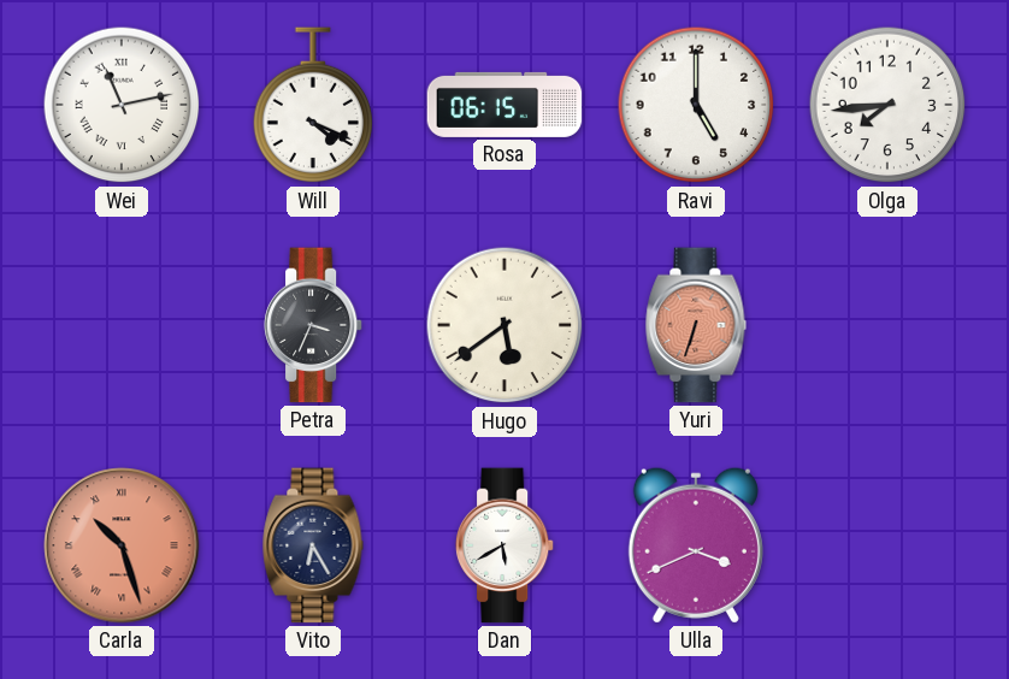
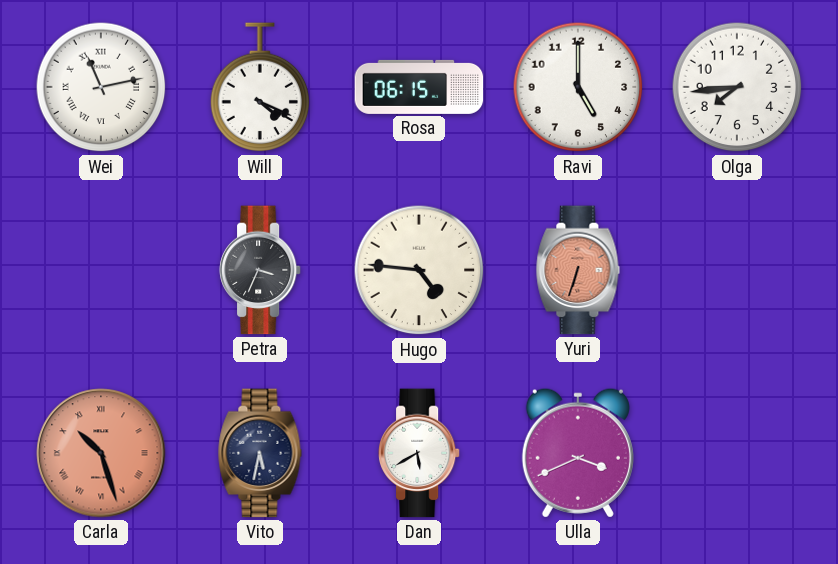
Hugo: 5:39 -> 4:46 (419, 270)
Vito: 6:25 -> 5:32 (260, 453)
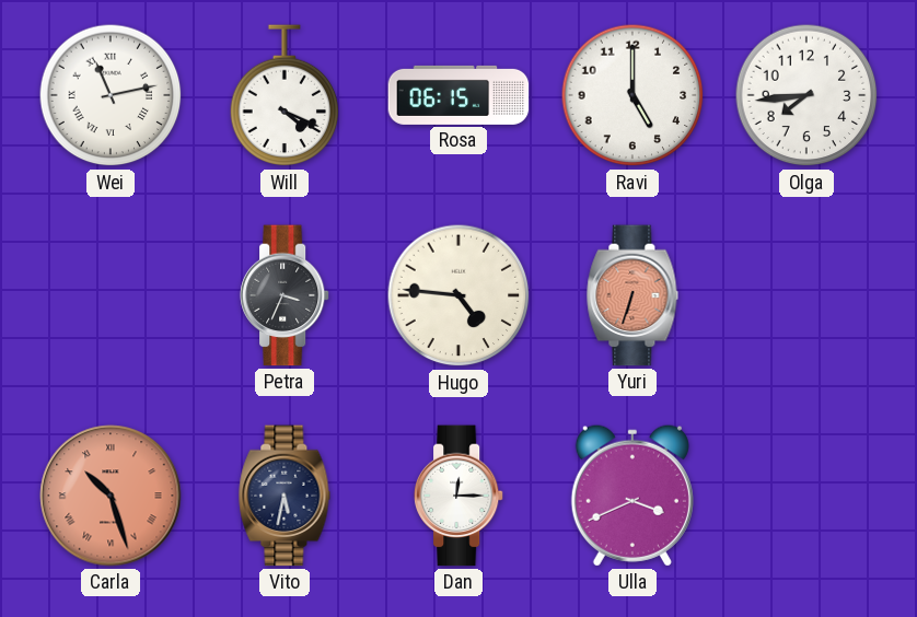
Dan: 5:40 -> 12:15 (458, 496)
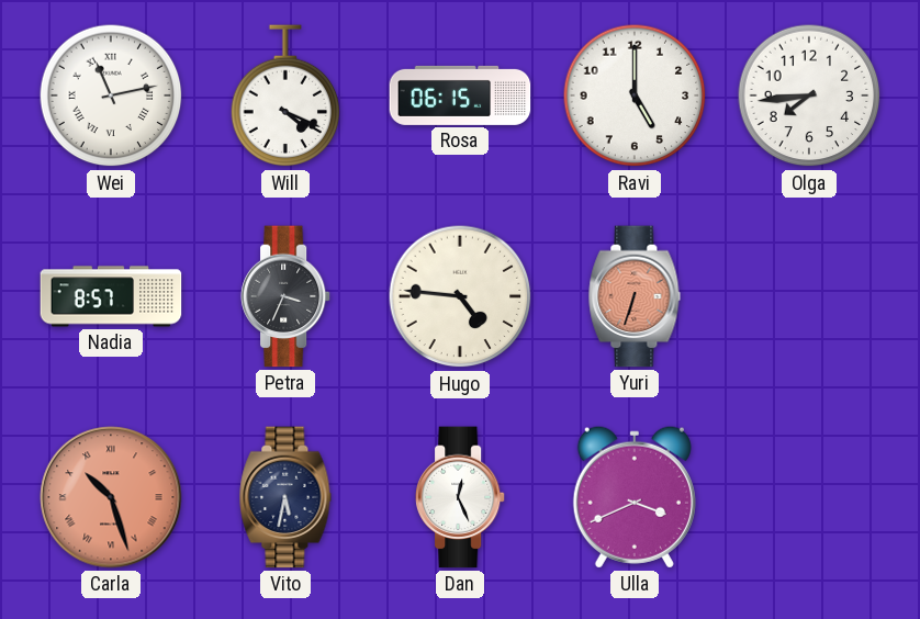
Nadia: none -> 8:57 (111, 296)
Dan: 12:15 -> 12:26 (460, 497)
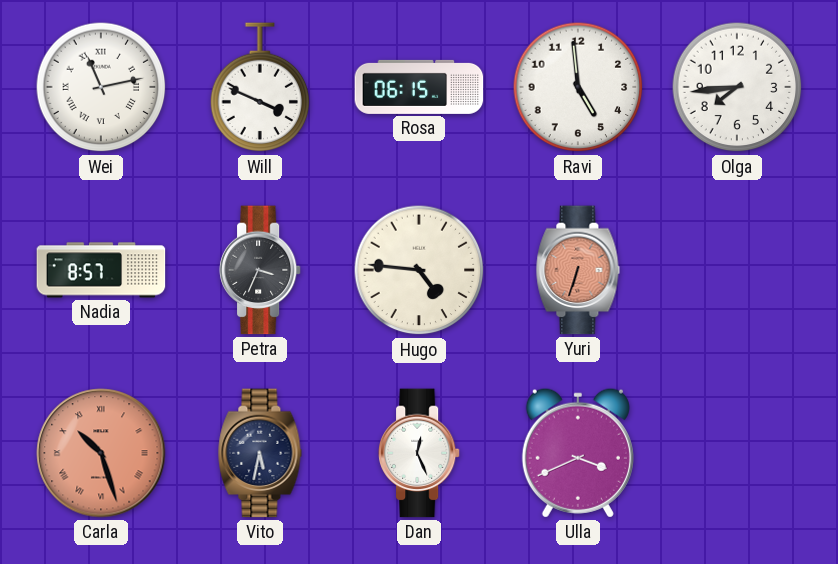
Will: 4:19 -> 3:49 (260, 88)
Ravi: 5:00 -> 4:59 (578, 87)
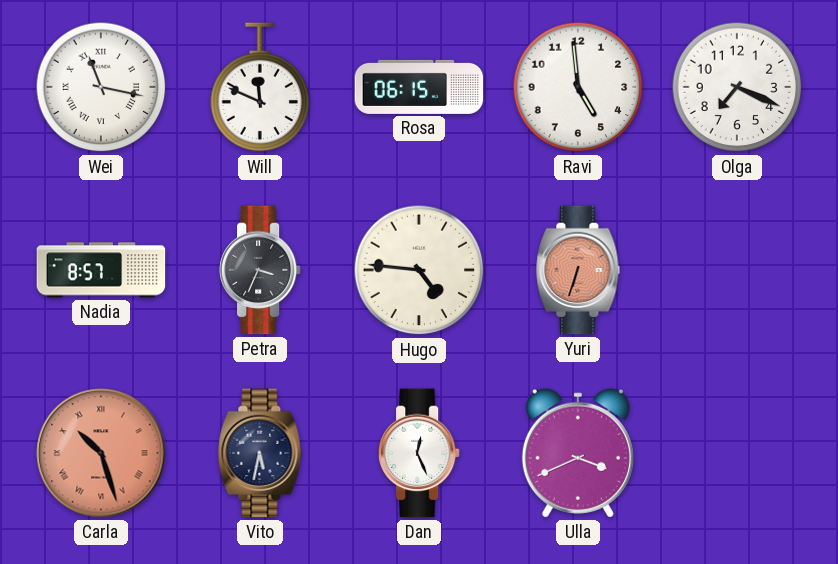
Wei: 11:13 -> 11:17 (101, 87)
Will: 3:49 -> 11:49 (260, 88)
Olga: 7:44 -> 7:19 (737, 87)
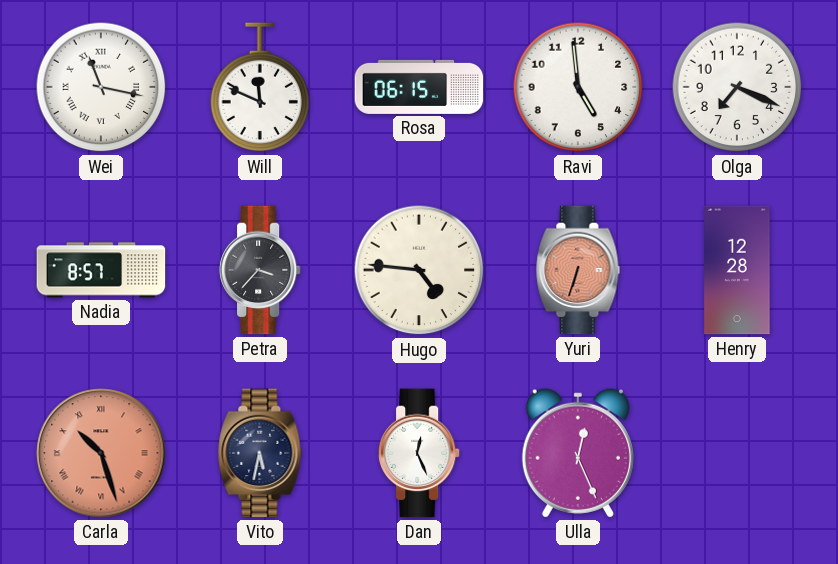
Petra: 3:34 -> 3:37 (260, 270)
Henry: none -> 12:28 (737, 270)
Ulla: 3:41 -> 12:26 (578, 453)
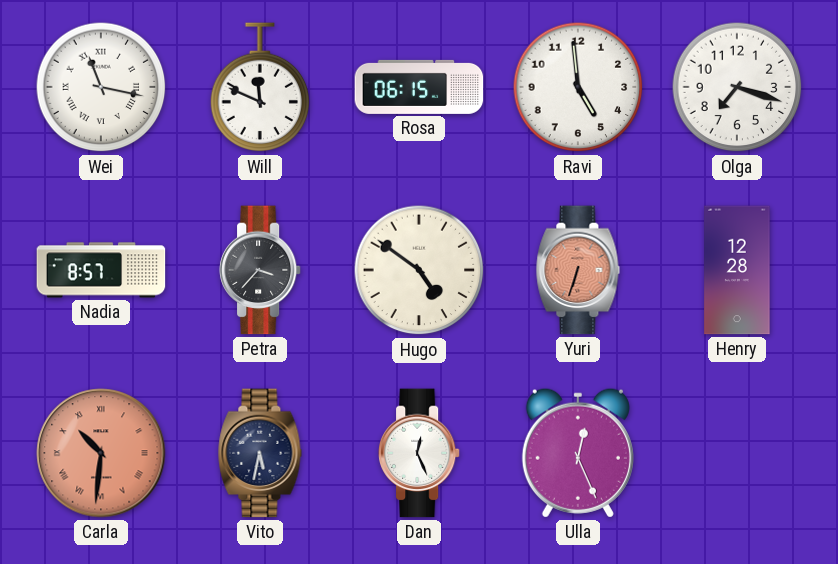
Olga: 7:19 -> 7:18 (737, 87)
Hugo: 4:46 -> 4:51 (419, 270)
Carla: 10:27 -> 10:31 (101, 453)
